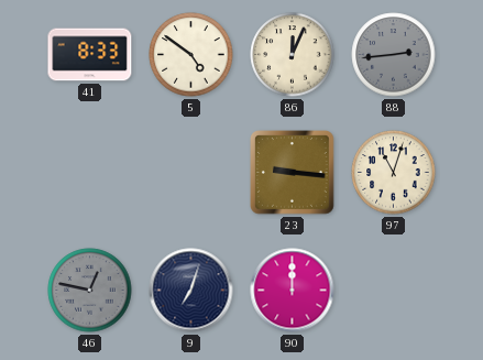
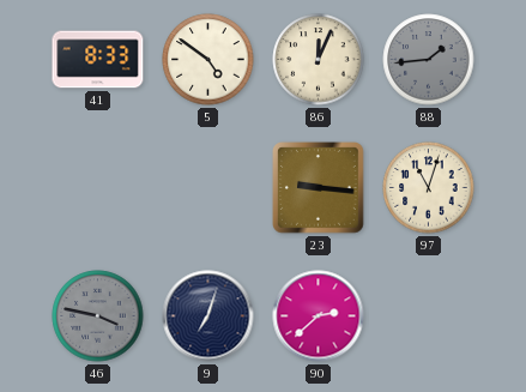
88: 2:44 -> 1:44 (429, 60)
46: 12:47 -> 3:47 (98, 316)
90: 12:00 -> 2:38 (319, 316)
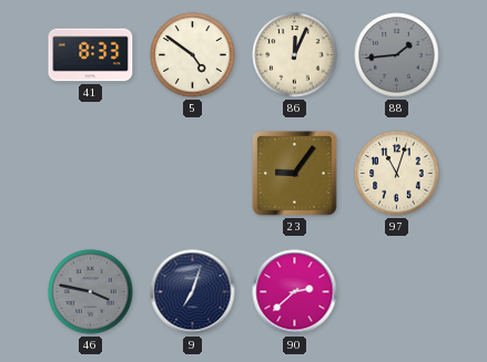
23: 9:16 -> 9:06 (295, 174)
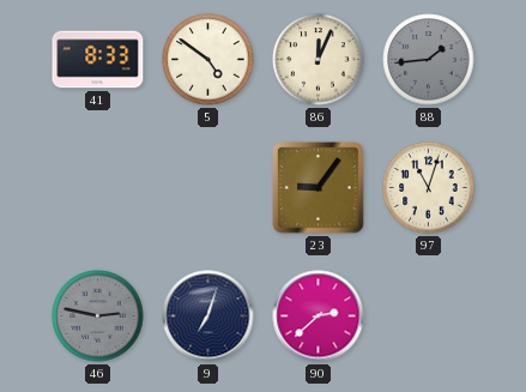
46: 3:47 -> 2:47 (98, 316)
